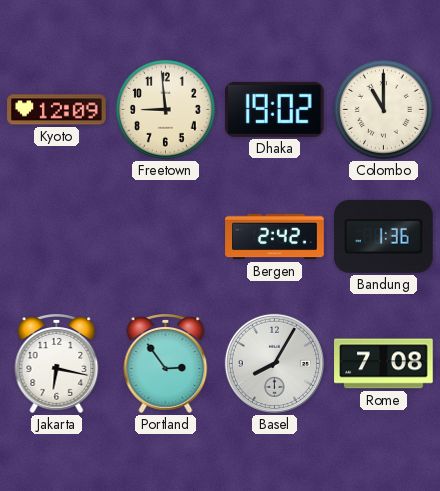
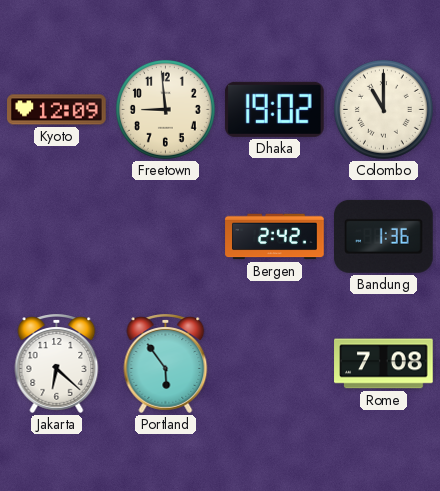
Jakarta: 6:17 -> 6:22 (57, 363)
Portland: 2:54 -> 5:54 (166, 363)
Basel: 8:05 -> none (274, 363)
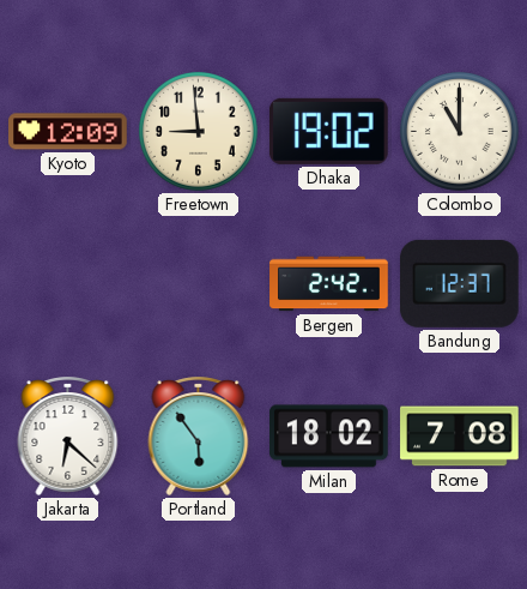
Bandung: 1:36 -> 12:37 (460, 283)
Milan: none -> 18:02 (329, 437)
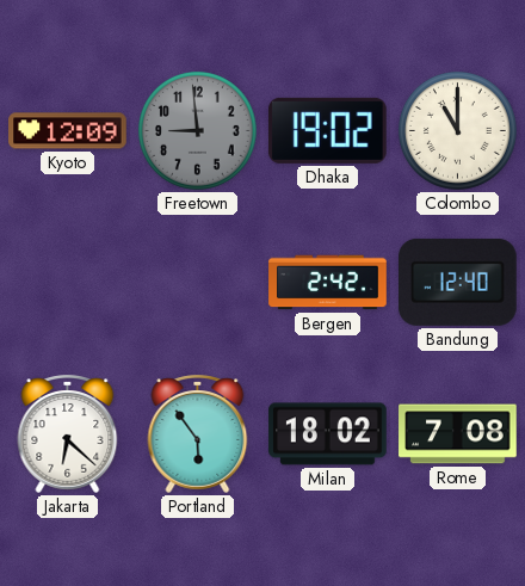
Freetown dial: cream -> grey (197, 130)
Bandung: 12:37 -> 12:40 (458, 282)
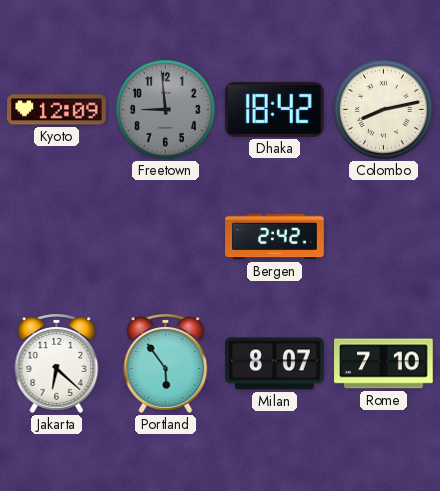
Dhaka: 19:02 -> 18:42 (274, 109)
Colombo: 11:00 -> 8:13 (383, 109)
Bandung: 12:40 -> none (458, 282)
Milan: 18:02 -> 8:07 (275, 364)
Rome: 7:08 -> 7:10 (384, 364)
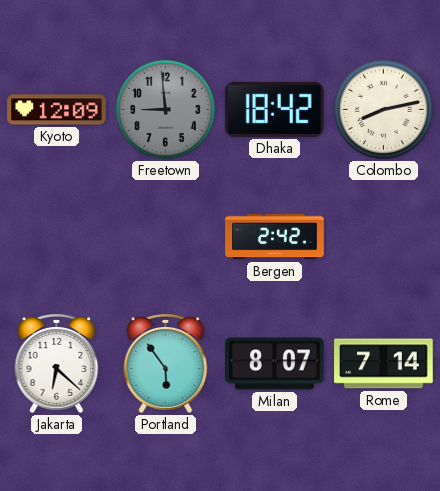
Rome: 7:10 -> 7:14 (384, 364)
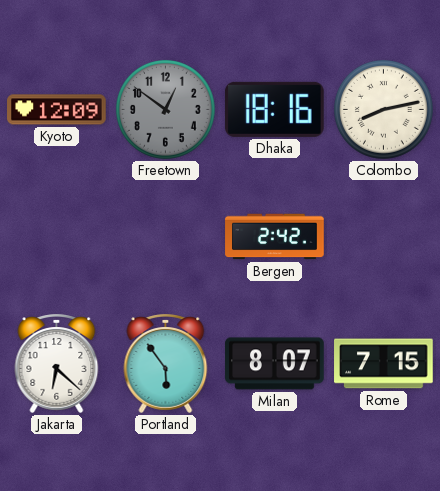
Freetown: 8:59 -> 12:51 (165, 109)
Dhaka: 18:42 -> 18:16 (274, 109)
Rome: 7:14 -> 7:15 (384, 364)
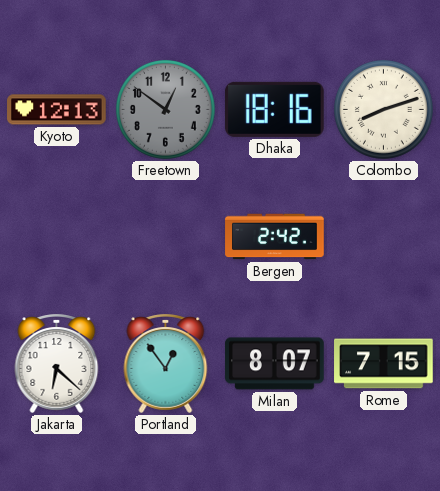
Kyoto: 12:09 -> 12:13 (57, 110)
Colombo: 8:13 -> 8:12 (383, 109)
Portland: 5:54 -> 12:54 (166, 363)
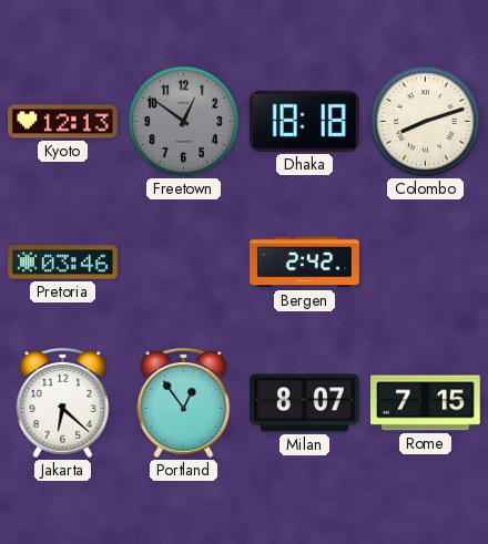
Dhaka: 18:16 -> 18:18 (304, 121)
Pretoria: none -> 03:46 (63, 263)
